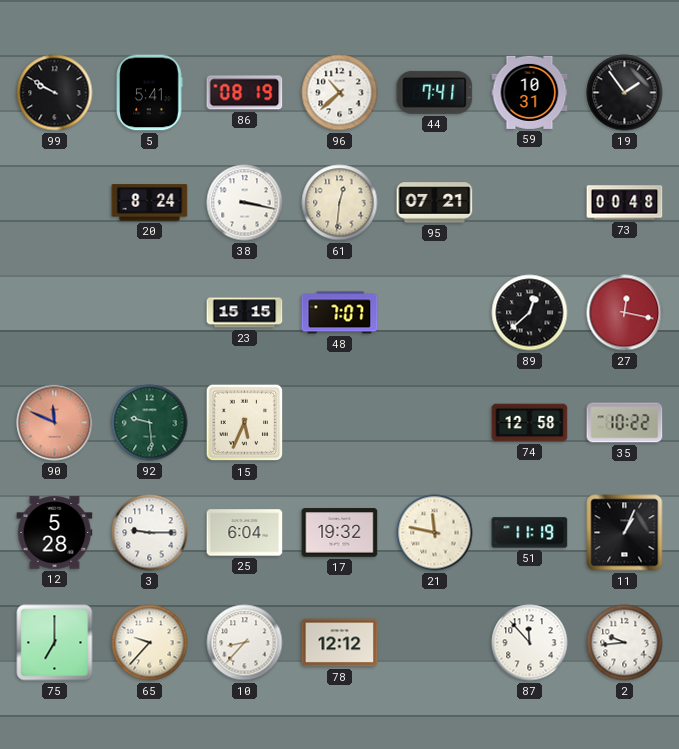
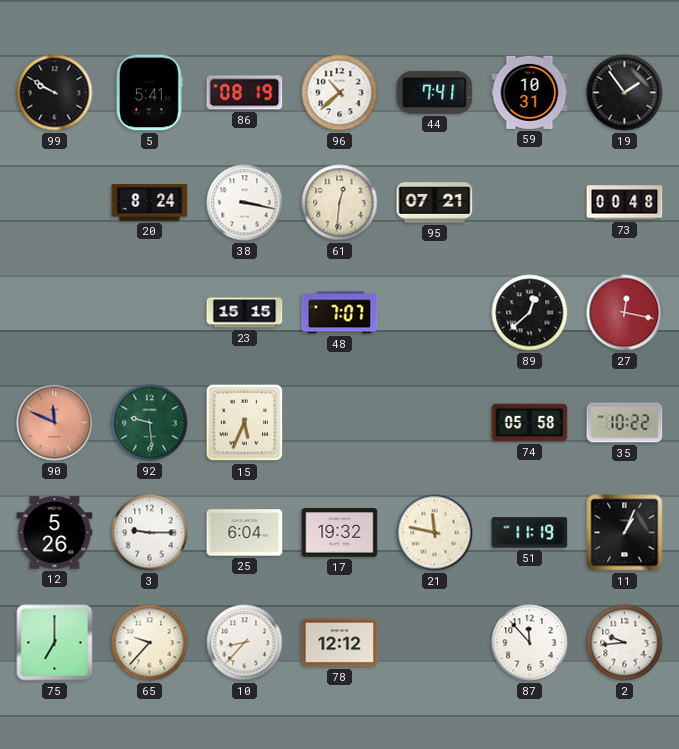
74: 12:58 -> 05:58 (530, 423)
12: 5:28 -> 5:26 (55, 533)
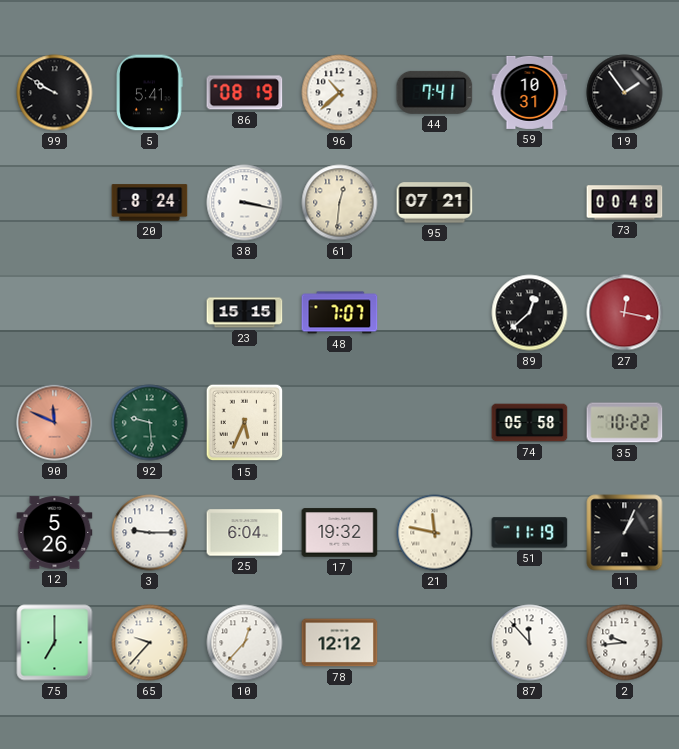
10: 8:37 -> 12:37 (245, 643)
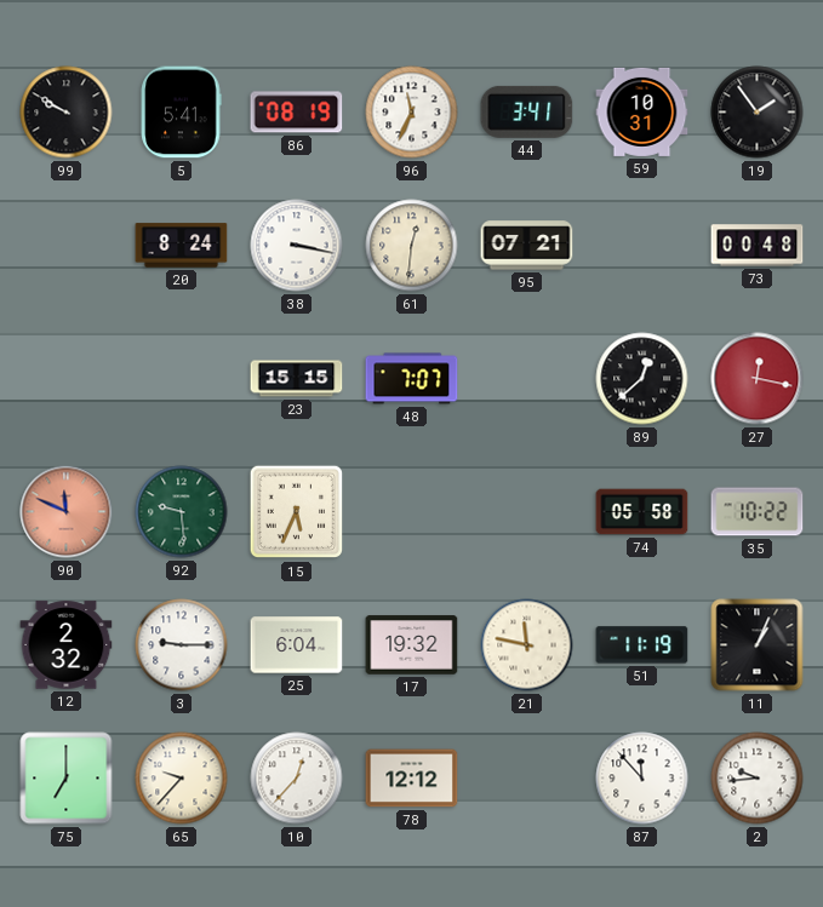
96: 10:38 -> 11:34 (412, 113)
44: 7:41 -> 3:41 (527, 111)
12: 5:26 -> 2:32 (67, 645)
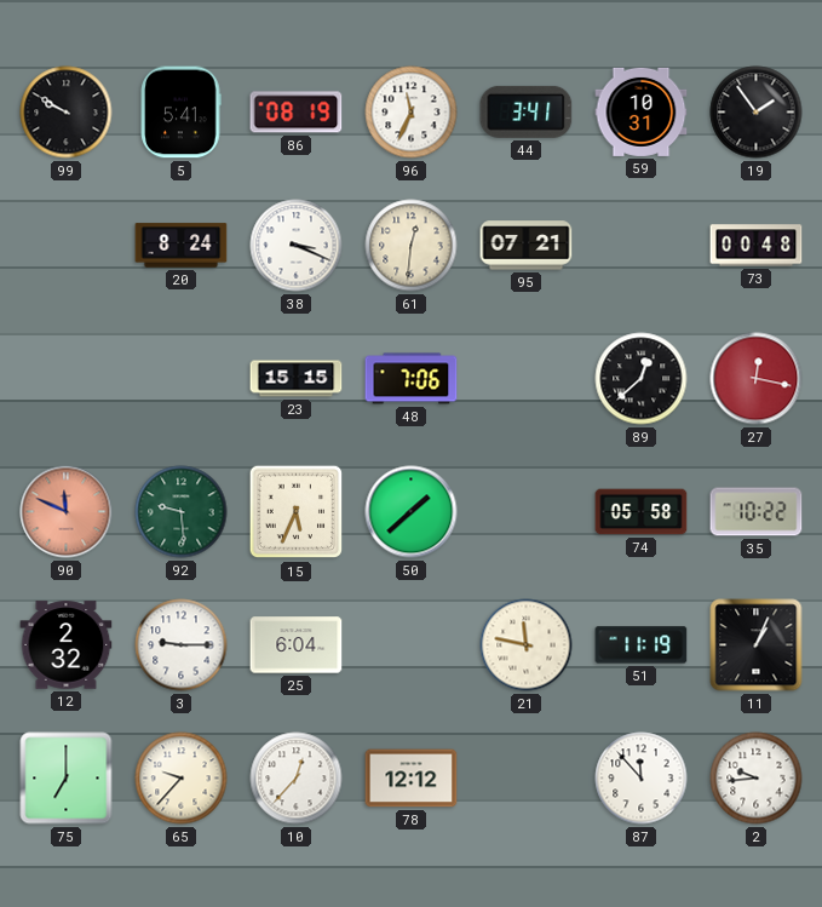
38: 3:17 -> 3:19 (297, 246)
48: 7:07 -> 7:06 (412, 379)
50: none -> 1:38 (412, 512)
17: 19:32 -> none (412, 645)
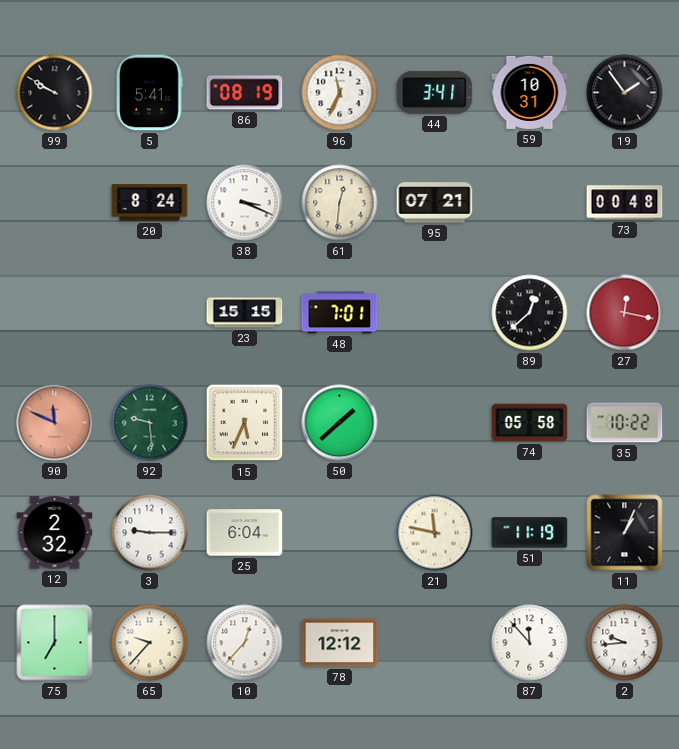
48: 7:06 -> 7:01 (340, 313)
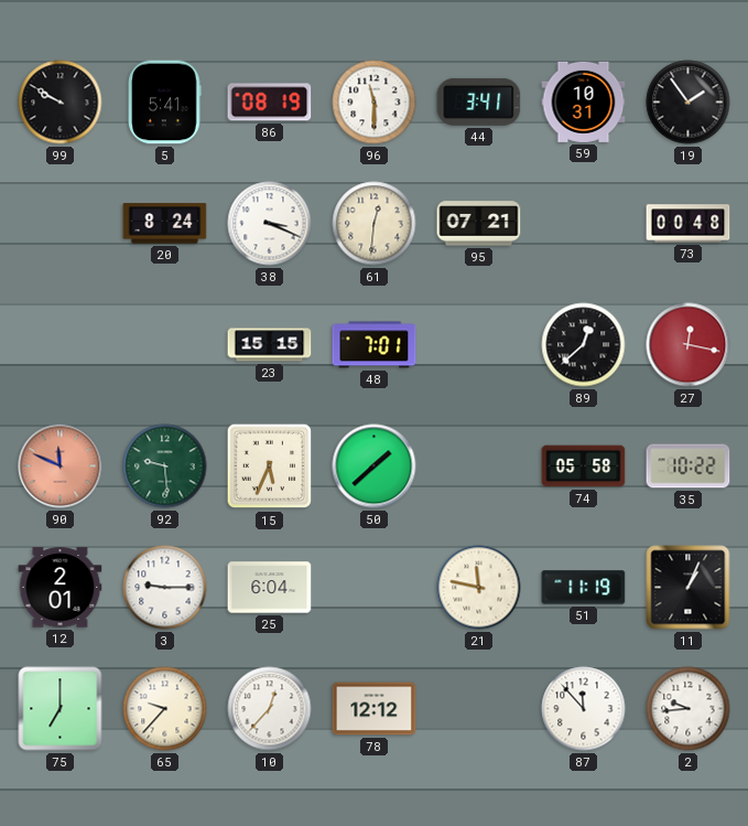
96: 11:34 -> 11:30 (375, 103)
12: 2:32 -> 2:01 (61, 588)
